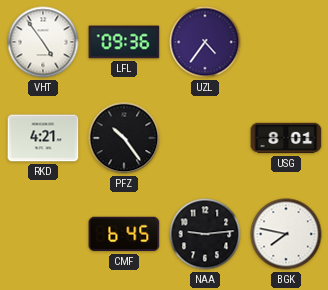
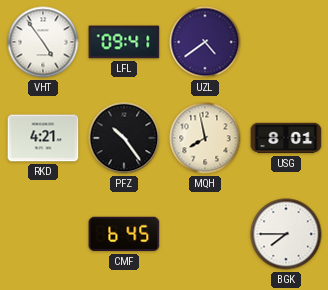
LFL: 09:36 -> 09:41 (124, 42)
UZL: 4:36 -> 4:39 (205, 42)
MQH: none -> 7:58 (205, 138)
NAA: 9:14 -> none (205, 234)
BGK: 7:47 -> 7:45 (286, 234)
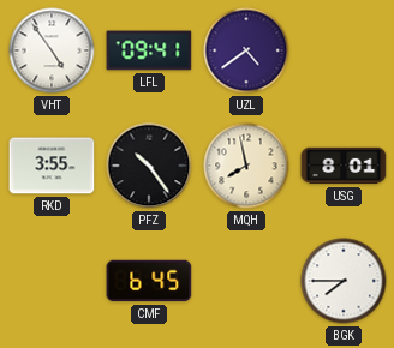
RKD: 4:21 -> 3:55 (52, 166)
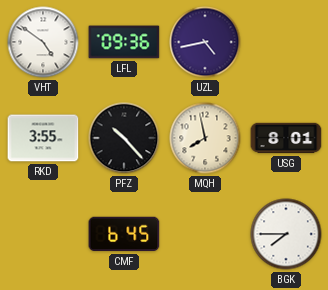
VHT: 4:54 -> 4:51 (43, 42)
LFL: 09:41 -> 09:36 (124, 42)
UZL: 4:39 -> 4:43 (205, 42)
PFZ: 10:24 -> 10:23 (124, 138)
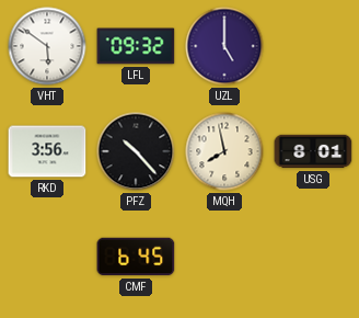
VHT: 4:51 -> 5:51 (47, 46)
LFL: 09:36 -> 09:32 (136, 46)
UZL: 4:43 -> 5:00 (224, 46)
RKD: 3:55 -> 3:56 (47, 151)
BGK: 7:45 -> none (286, 234)
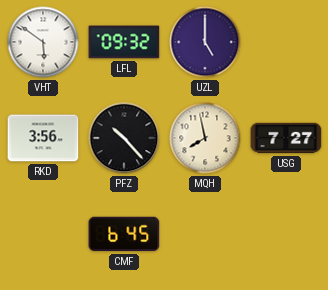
USG: 8:01 -> 7:27 (286, 138)
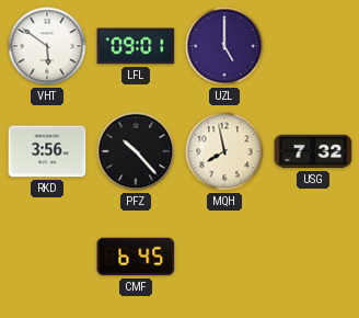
LFL: 09:32 -> 09:01 (136, 46)
USG: 7:27 -> 7:32 (313, 151)
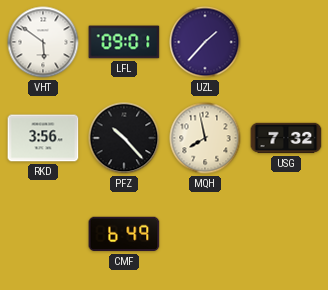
UZL: 5:00 -> 1:37 (205, 42)
CMF: 6:45 -> 6:49 (124, 234)
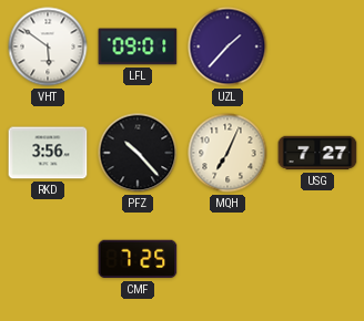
MQH: 7:58 -> 7:04 (228, 153)
USG: 7:32 -> 7:27 (317, 153)
CMF: 6:49 -> 7:25 (138, 259)
